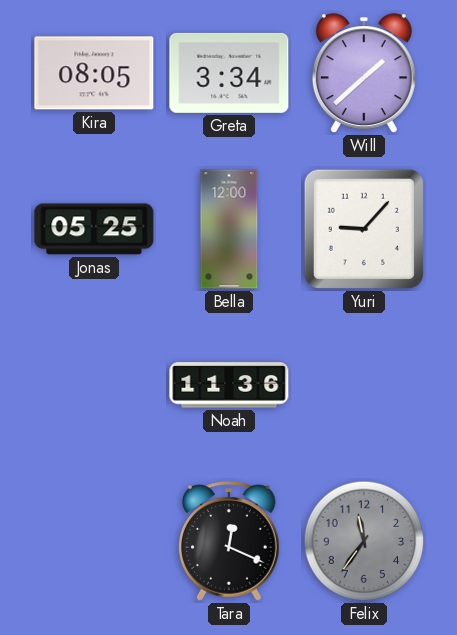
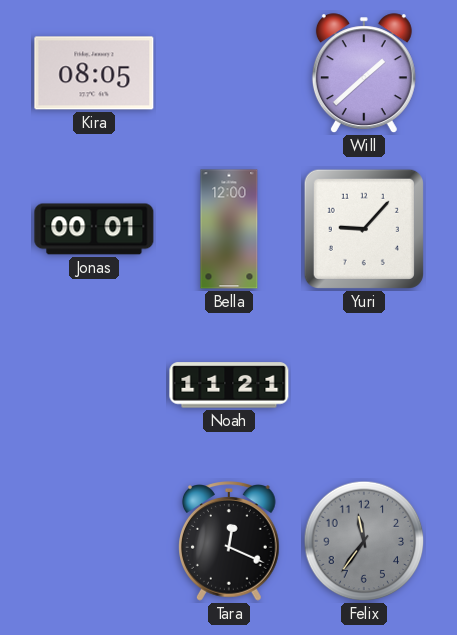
Greta: 3:34 -> none (229, 73)
Jonas: 05:25 -> 00:01 (94, 229)
Noah: 11:36 -> 11:21 (229, 385)
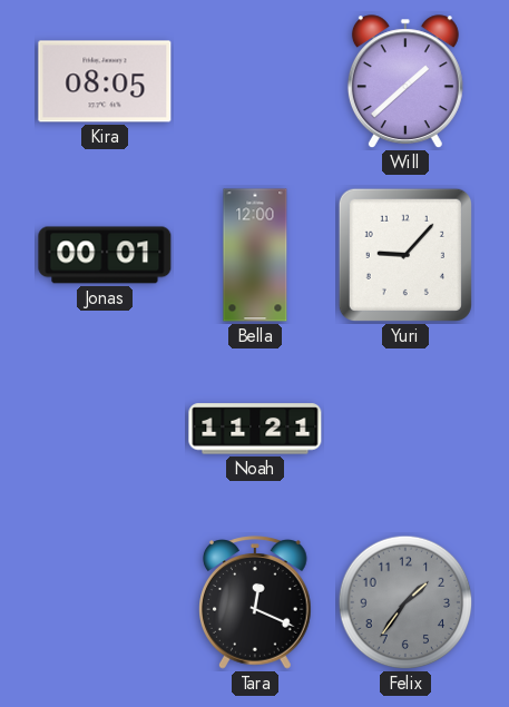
Felix: 11:36 -> 1:36 (405, 602)
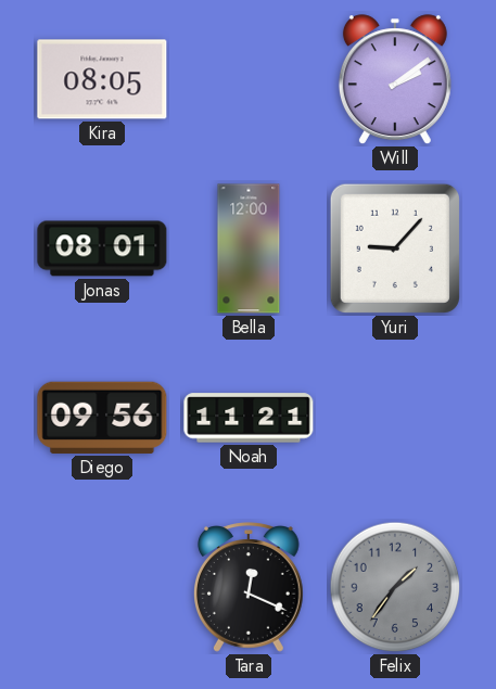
Will: 1:38 -> 2:09 (395, 80)
Jonas: 00:01 -> 08:01 (102, 248)
Diego: none -> 09:56 (102, 418)
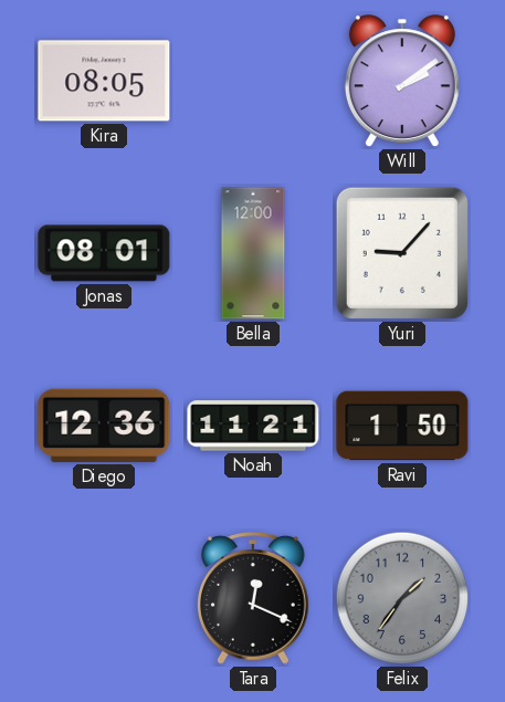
Diego: 09:56 -> 12:36 (104, 426)
Ravi: none -> 1:50 (402, 426)
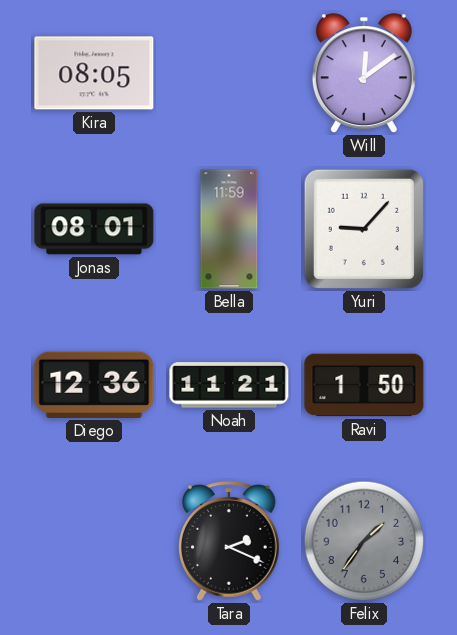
Will: 2:09 -> 12:09 (364, 74)
Bella: 12:00 -> 11:59 (229, 229)
Tara: 12:19 -> 2:19 (230, 541)
